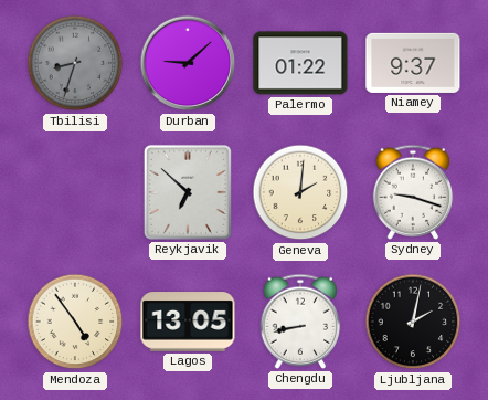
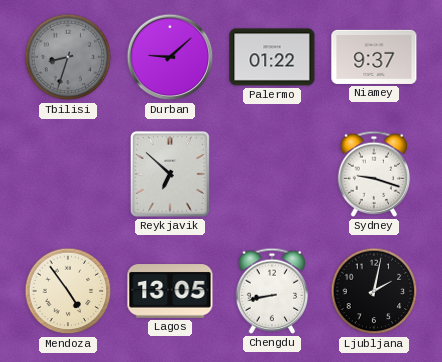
Geneva: 2:01 -> none (300, 192)
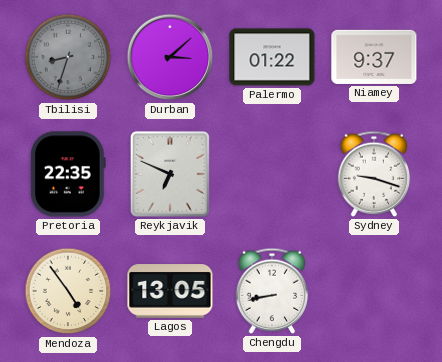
Durban: 9:08 -> 3:08 (170, 57)
Pretoria: none -> 22:35 (68, 174)
Reykjavik: 6:52 -> 6:49 (170, 174)
Ljubljana: 2:02 -> none (374, 291)
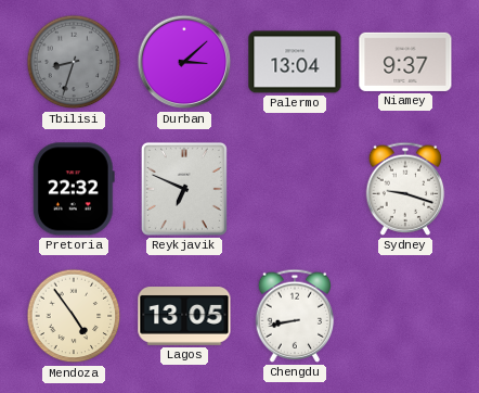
Palermo: 01:22 -> 13:04 (295, 62)
Pretoria: 22:35 -> 22:32 (74, 189)
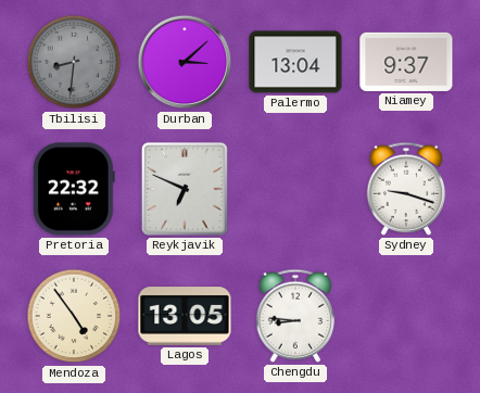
Tbilisi: 8:33 -> 8:31 (74, 62)
Chengdu: 8:43 -> 8:46 (295, 316)
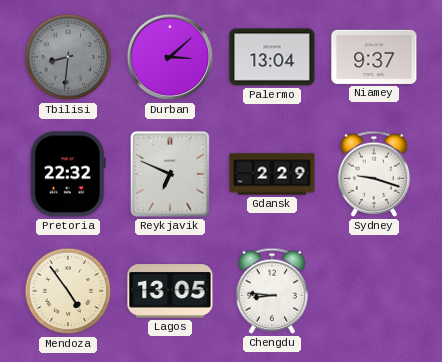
Gdansk: none -> 2:29 (272, 174)
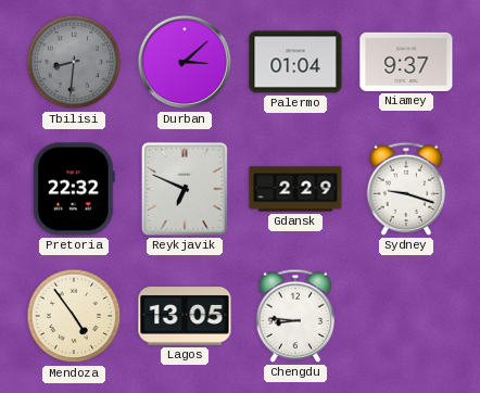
Palermo: 13:04 -> 01:04 (295, 62)
